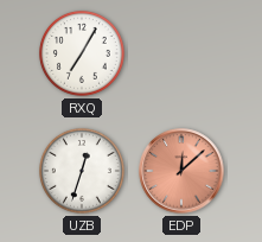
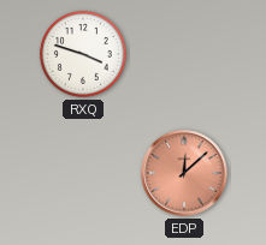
RXQ: 7:05 -> 3:48 (83, 54)
UZB: 12:33 -> none (82, 171)
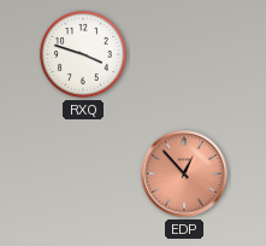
EDP: 12:08 -> 12:53 (184, 174)
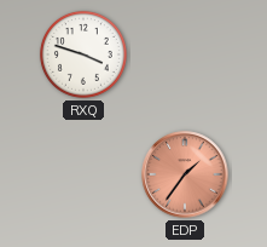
EDP: 12:53 -> 1:36 (185, 174)
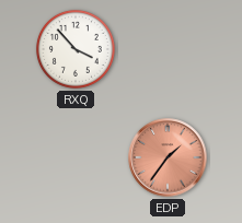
RXQ: 3:48 -> 3:53 (76, 49)
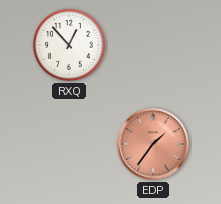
RXQ: 3:53 -> 12:53 (69, 45)
